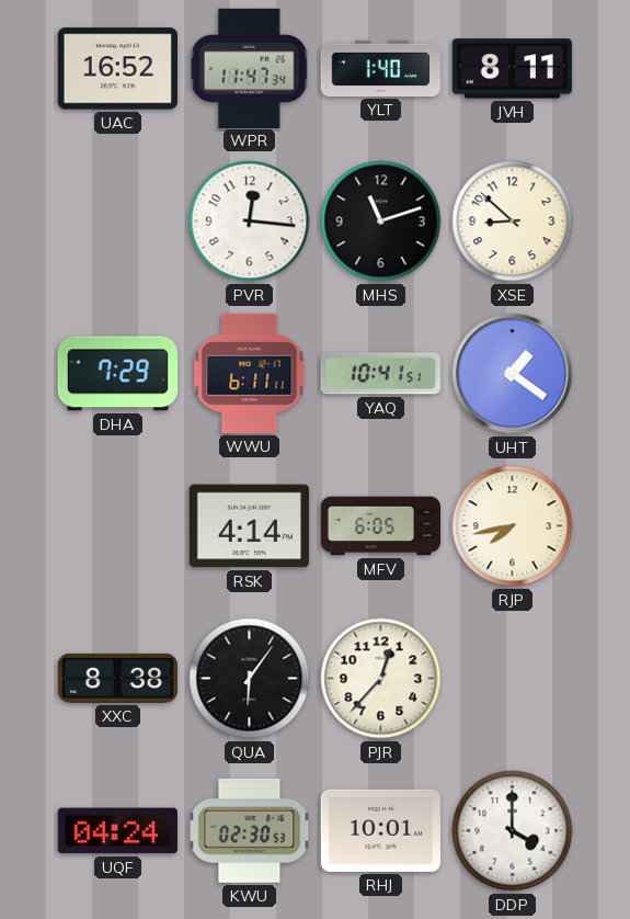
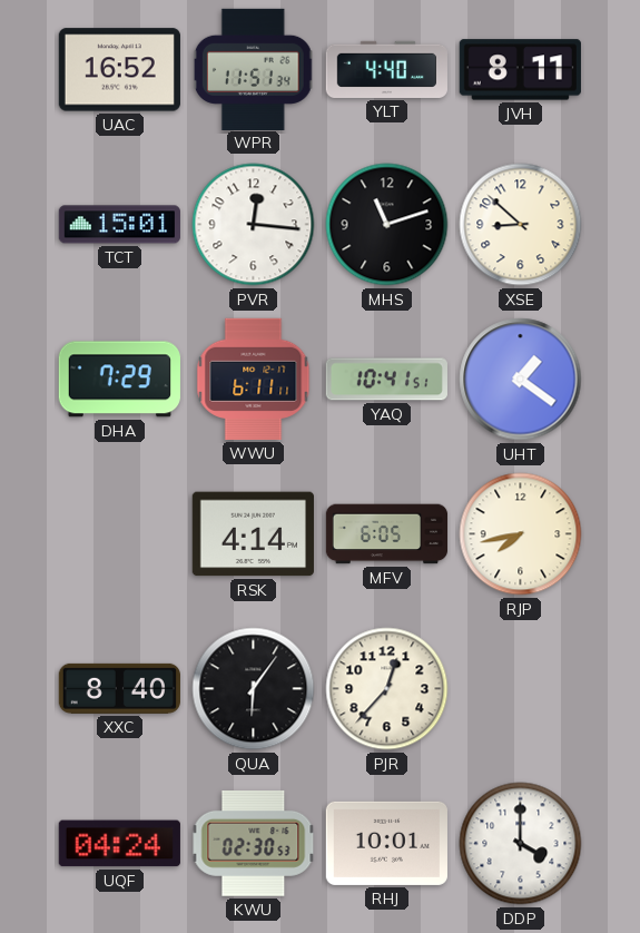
WPR: 11:47 -> 11:51 (254, 69)
YLT: 1:40 -> 4:40 (386, 69)
TCT: none -> 15:01 (119, 225)
XXC: 8:38 -> 8:40 (119, 688)
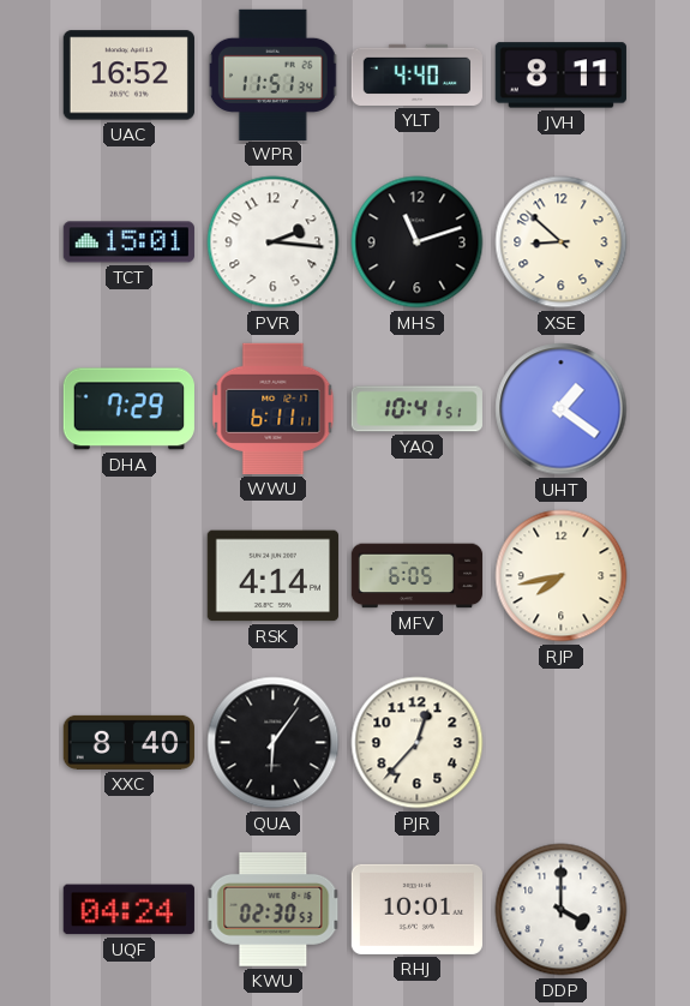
PVR: 12:16 -> 2:16 (274, 242)
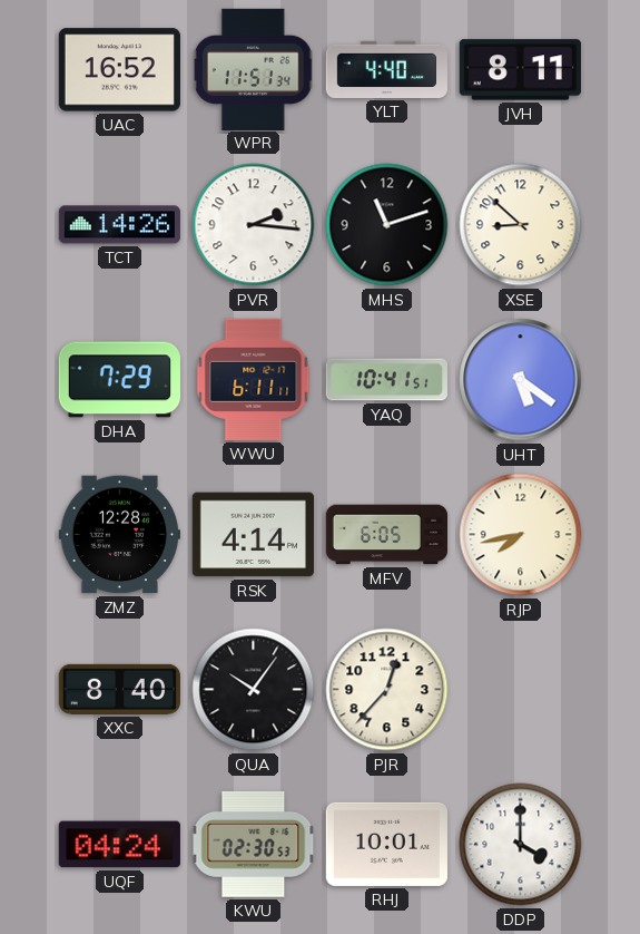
TCT: 15:01 -> 14:26 (119, 225)
UHT: 1:21 -> 5:21 (521, 380)
ZMZ: none -> 12:28 (119, 535)
QUA: 6:06 -> 10:06 (254, 690)
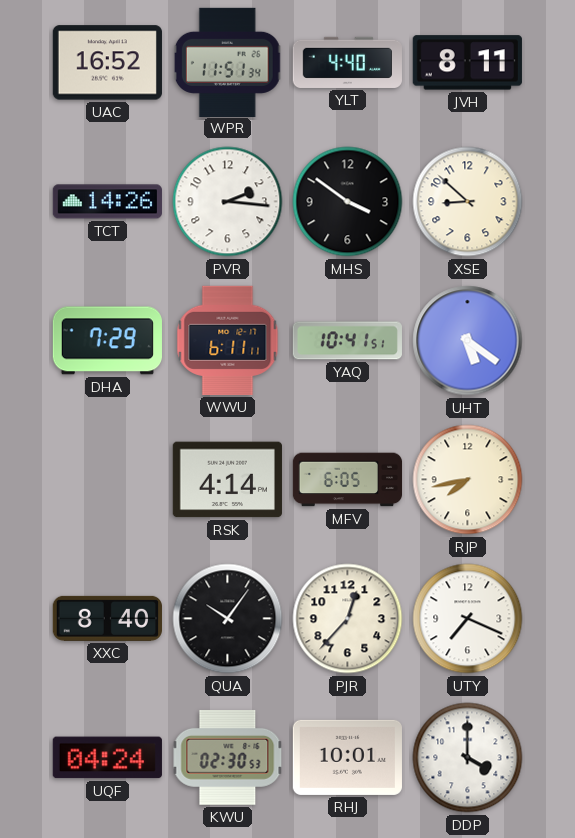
MHS: 11:12 -> 3:51 (348, 202)
ZMZ: 12:28 -> none (119, 535)
UTY: none -> 7:19 (468, 619)
